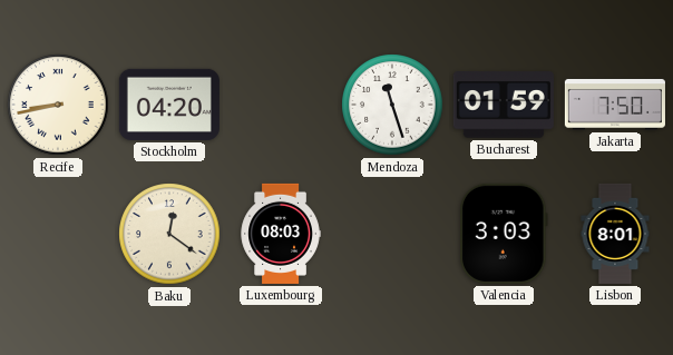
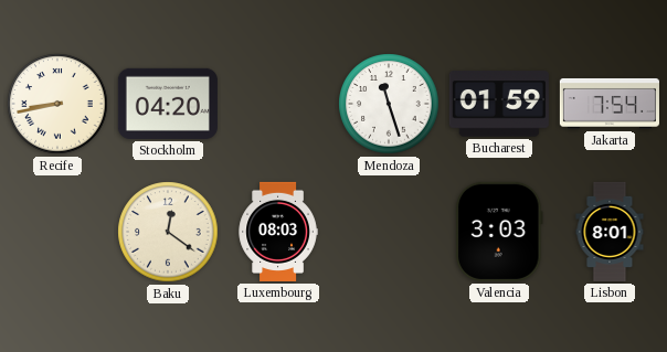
Jakarta: 7:50 -> 7:54 (610, 104)
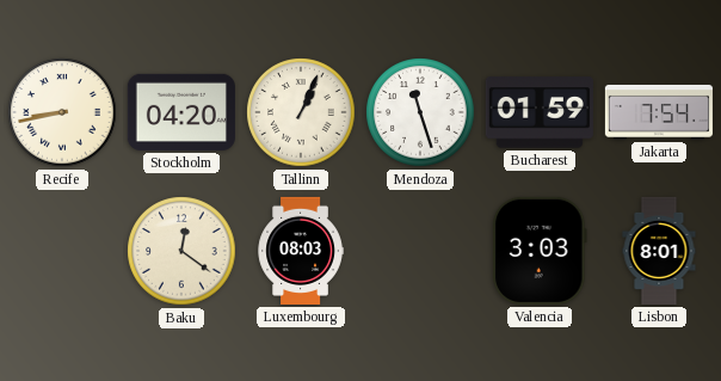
Tallinn: none -> 1:04 (301, 112)
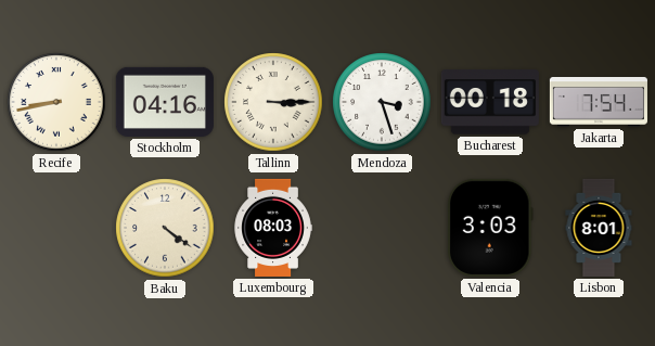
Stockholm: 04:20 -> 04:16 (165, 102)
Tallinn: 1:04 -> 3:15 (273, 102)
Mendoza: 11:27 -> 3:27 (382, 102)
Bucharest: 01:59 -> 00:18 (490, 102)
Baku: 12:21 -> 4:21 (165, 228)
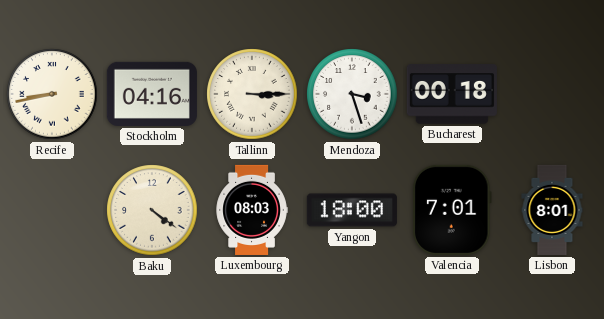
Jakarta: 7:54 -> none (599, 102)
Yangon: none -> 18:00 (352, 210)
Valencia: 3:03 -> 7:01 (453, 210)
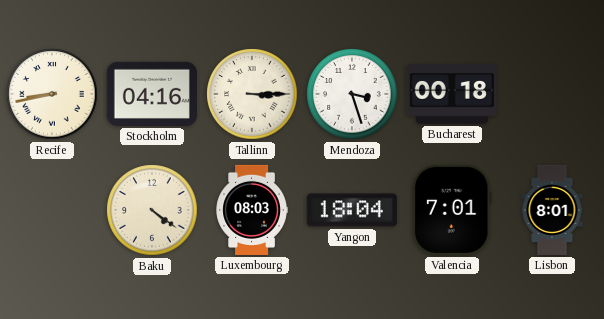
Yangon: 18:00 -> 18:04 (352, 210)
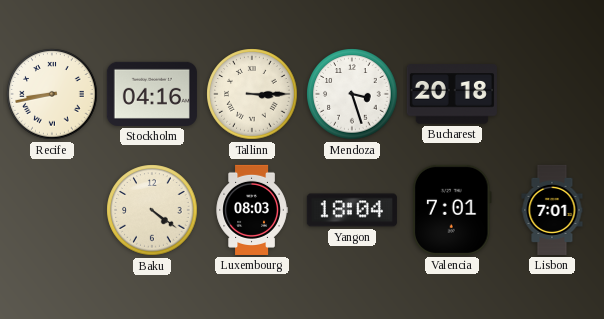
Bucharest: 00:18 -> 20:18 (452, 94)
Lisbon: 8:01 -> 7:01 (552, 210)
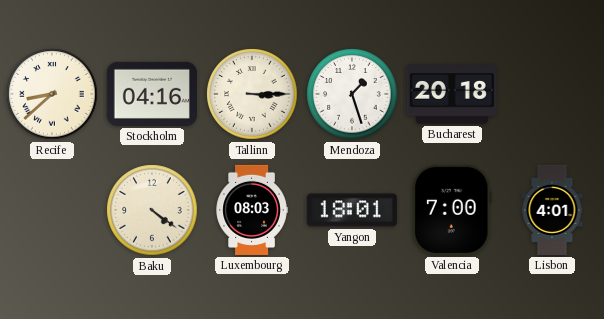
Recife: 8:43 -> 8:38 (52, 94)
Mendoza: 3:27 -> 1:27 (352, 94)
Yangon: 18:04 -> 18:01 (352, 210)
Valencia: 7:01 -> 7:00 (453, 210)
Lisbon: 7:01 -> 4:01 (552, 210)
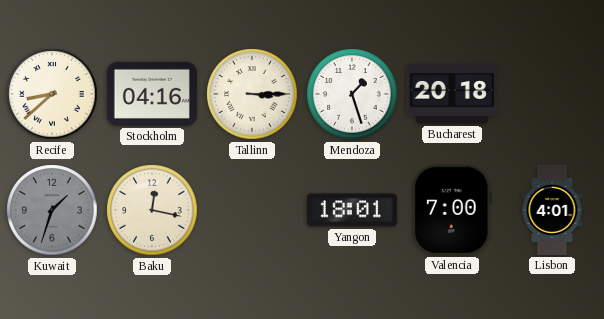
Kuwait: none -> 1:33 (52, 210)
Baku: 4:21 -> 12:17 (152, 210)
Luxembourg: 08:03 -> none (252, 210)
